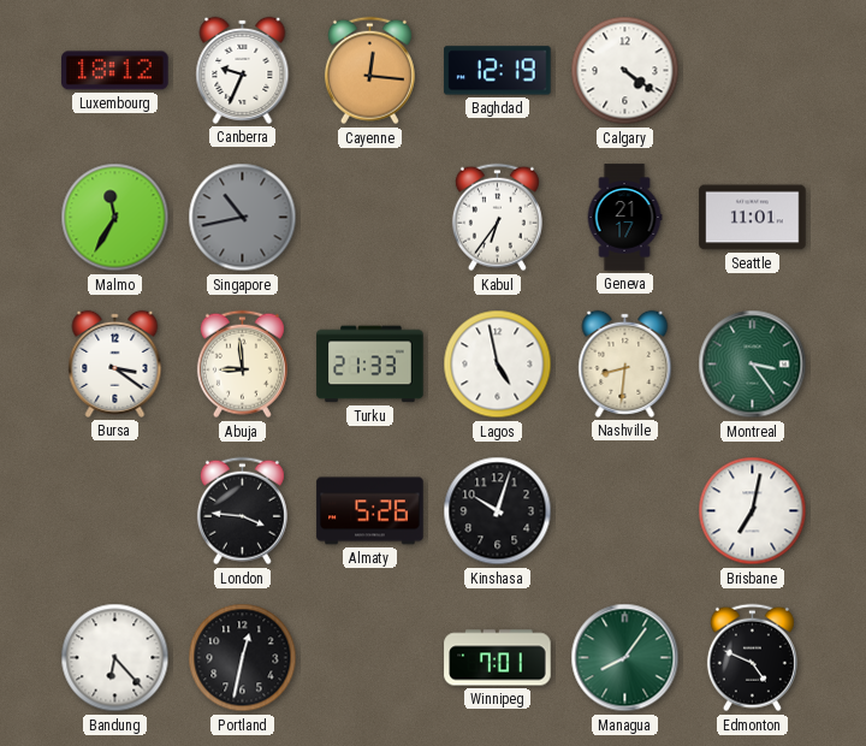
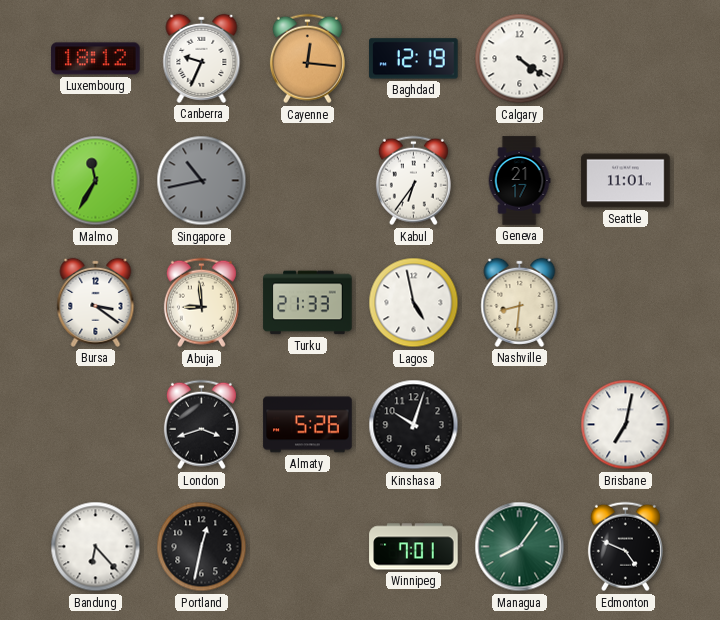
Montreal: 3:24 -> none (753, 365)
London: 3:46 -> 3:42 (201, 425)
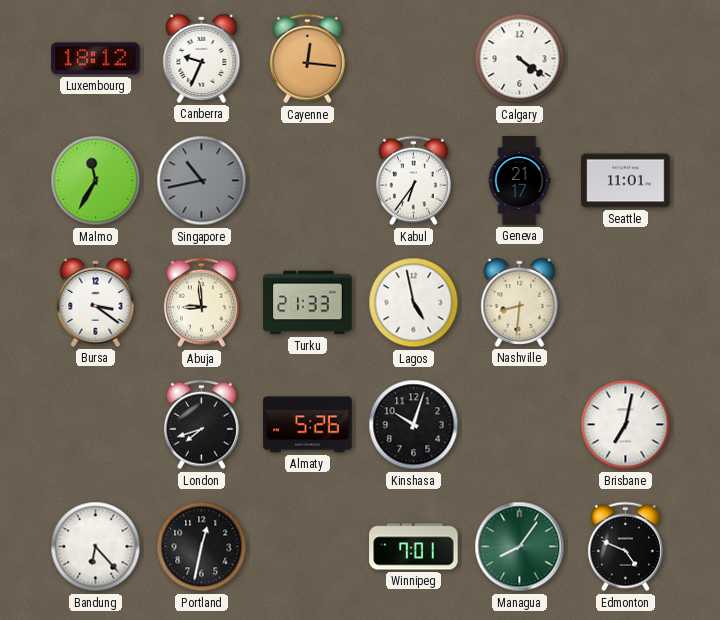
Baghdad: 12:19 -> none (414, 59)
London: 3:42 -> 7:42 (201, 425)
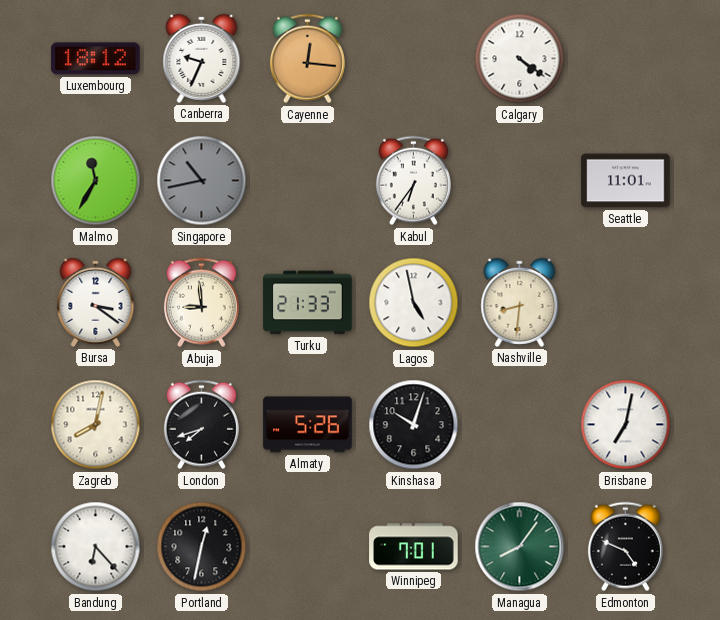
Geneva: 21:17 -> none (519, 181)
Zagreb: none -> 8:02 (96, 425)
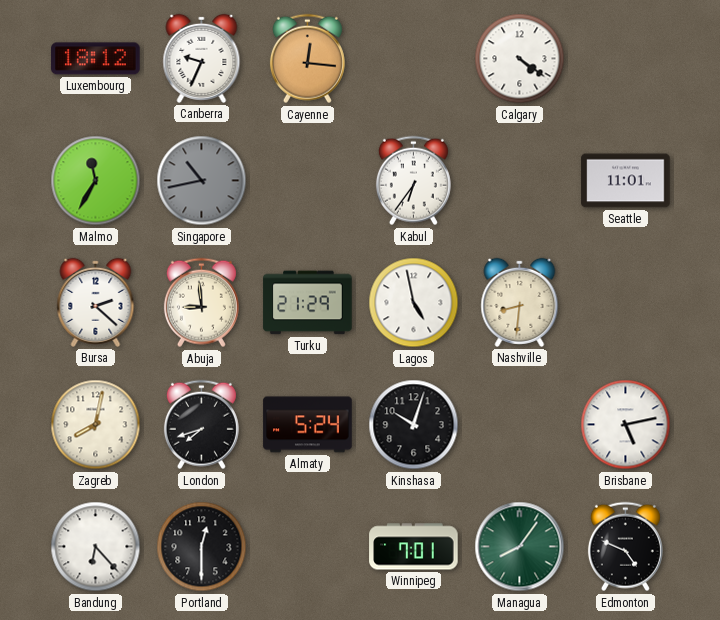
Bursa: 3:21 -> 2:22 (96, 302)
Turku: 21:33 -> 21:29 (308, 303)
Almaty: 5:26 -> 5:24 (308, 425)
Brisbane: 7:02 -> 5:13 (626, 425)
Portland: 12:32 -> 12:30 (202, 547)
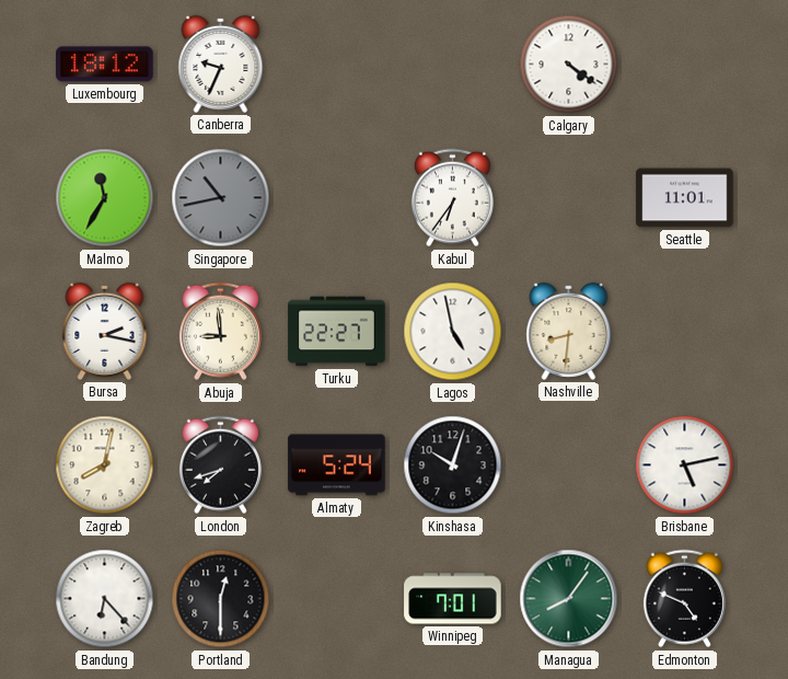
Cayenne: 12:16 -> none (307, 59)
Bursa: 2:22 -> 2:17 (105, 331)
Turku: 21:29 -> 22:27 (337, 332)
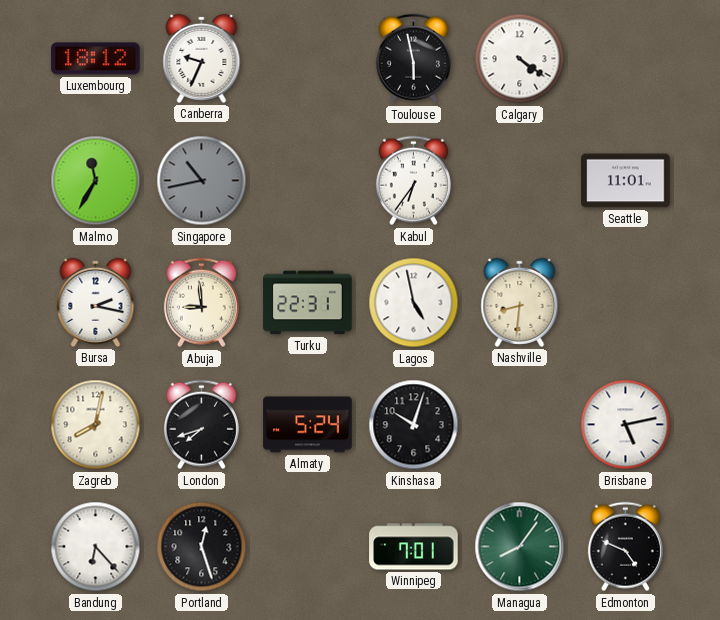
Toulouse: none -> 5:58 (413, 59)
Turku: 22:27 -> 22:31 (308, 303)
Portland: 12:30 -> 12:27 (202, 547)
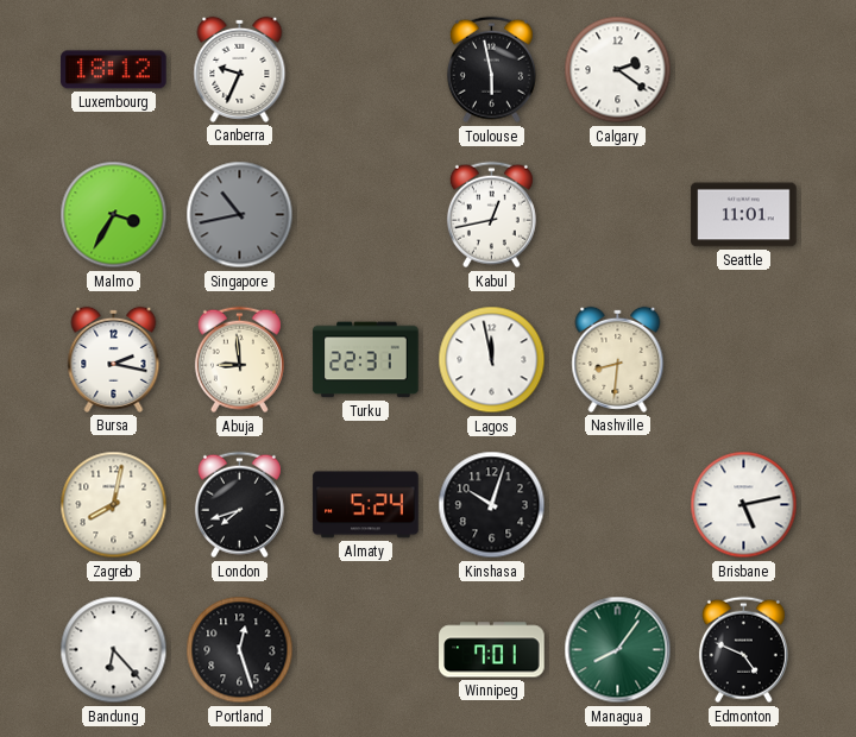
Calgary: 4:21 -> 2:21 (618, 70)
Malmo: 11:35 -> 3:35 (114, 215)
Kabul: 6:36 -> 12:43 (491, 215)
Lagos: 4:58 -> 11:58 (492, 360)
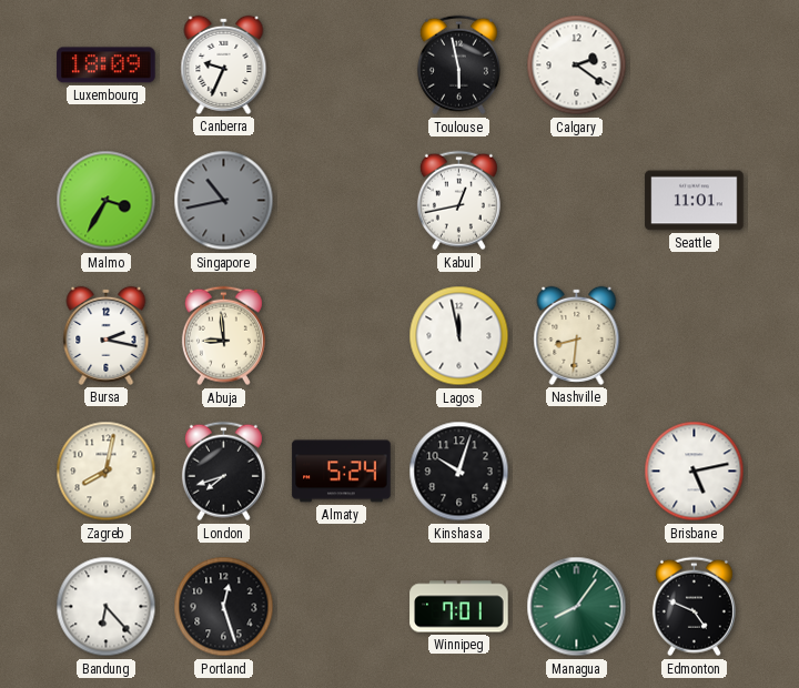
Luxembourg: 18:12 -> 18:09 (107, 65)
Turku: 22:31 -> none (366, 360)
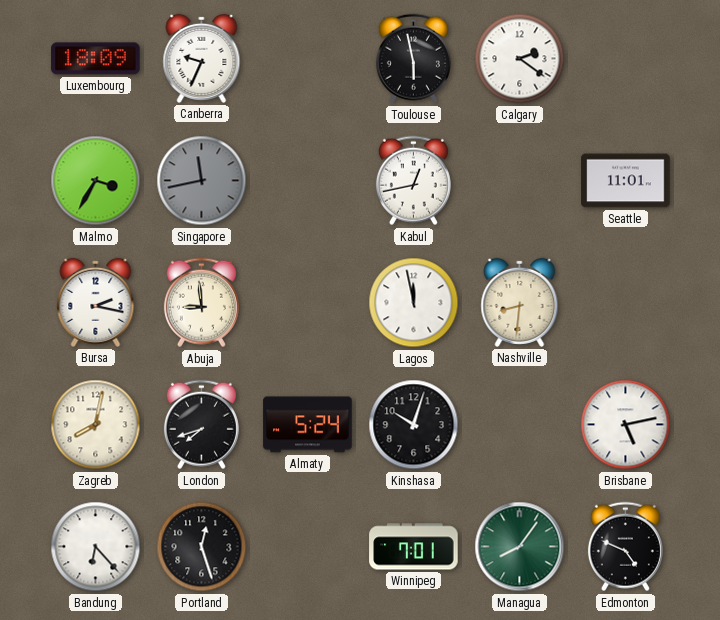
Singapore: 10:43 -> 11:43 (202, 181)
